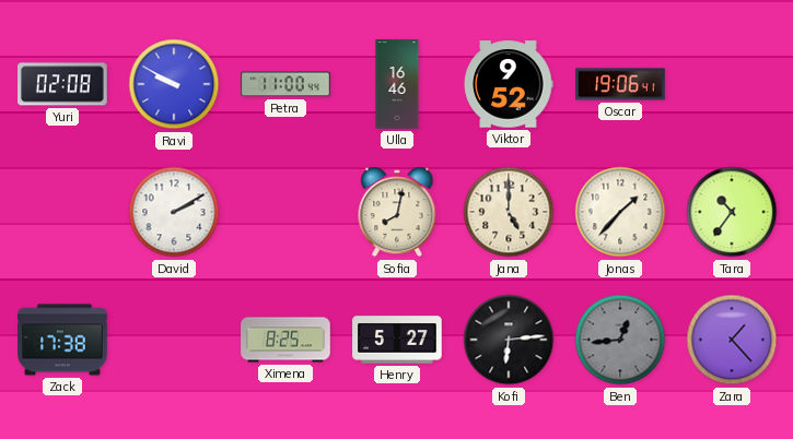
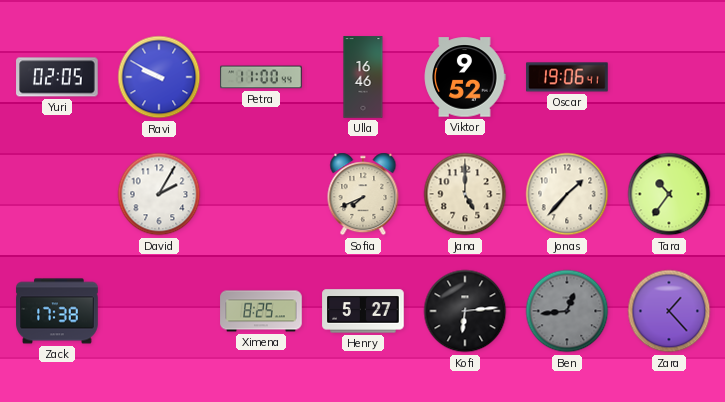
Yuri: 02:08 -> 02:05 (57, 77)
David: 2:10 -> 2:05 (159, 194)
Sofia: 8:02 -> 7:41 (363, 194)
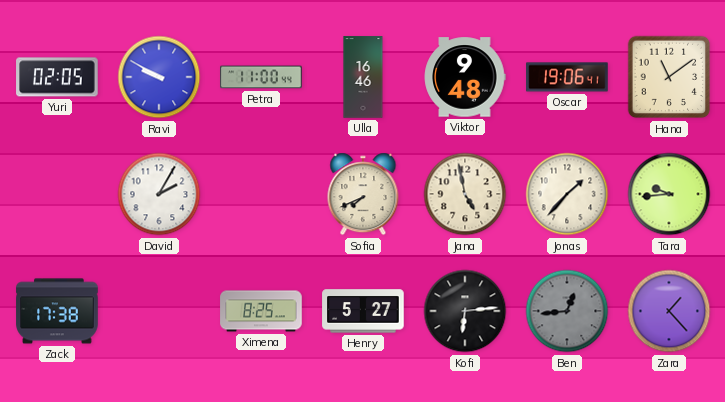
Viktor: 9:52 -> 9:48 (465, 77)
Hana: none -> 11:09 (669, 77)
Jana: 5:00 -> 4:58 (465, 194)
Tara: 10:36 -> 9:44 (669, 194)
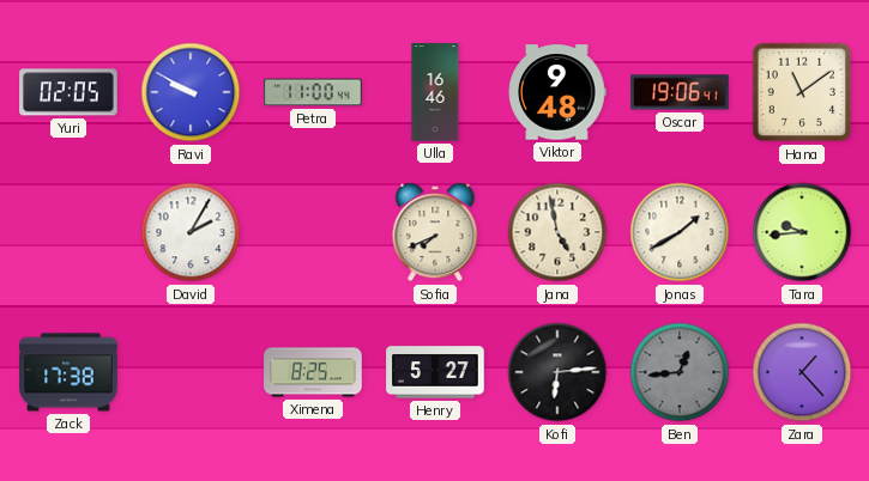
Jonas: 1:37 -> 1:40 (680, 232)
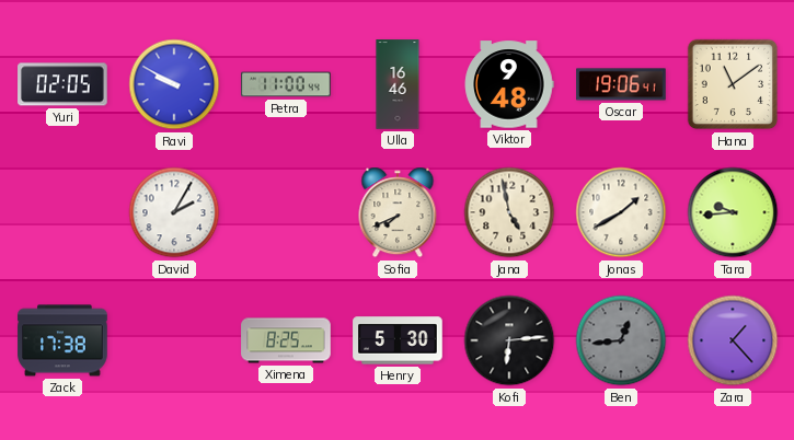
Henry: 5:27 -> 5:30 (398, 340)
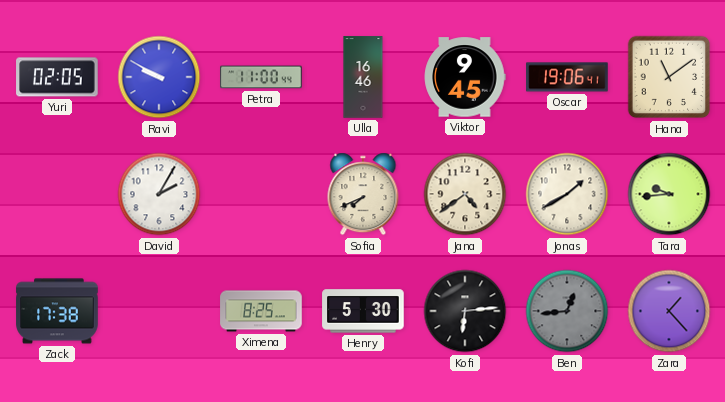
Viktor: 9:48 -> 9:45 (465, 77)
Jana: 4:58 -> 4:39 (465, 194)
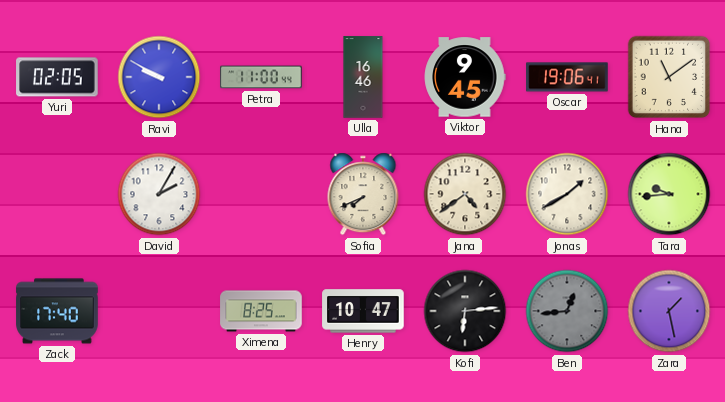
Zack: 17:38 -> 17:40 (57, 311)
Henry: 5:30 -> 10:47 (363, 311)
Zara: 1:23 -> 1:28 (669, 311)
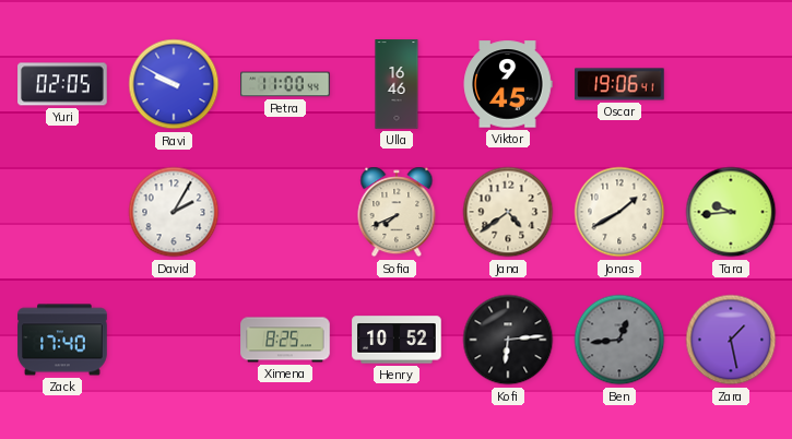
Hana: 11:09 -> none (669, 77)
Henry: 10:47 -> 10:52 (397, 340)
